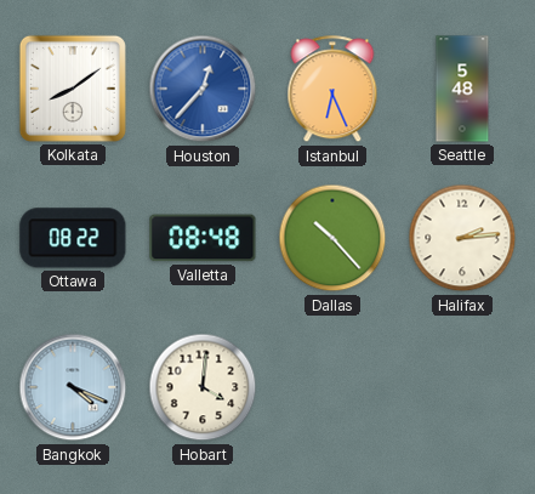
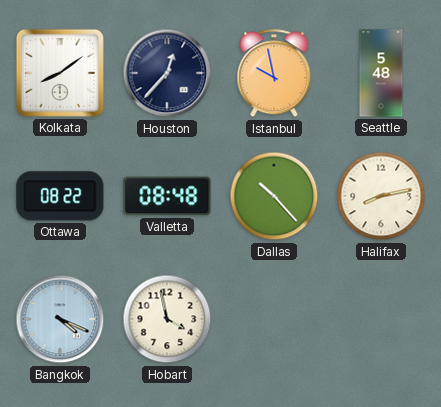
Houston dial: blue -> navy (167, 73)
Istanbul: 6:26 -> 9:58 (274, 74)
Halifax: 2:14 -> 8:13 (381, 196)
Hobart: 4:01 -> 3:58 (167, 319)
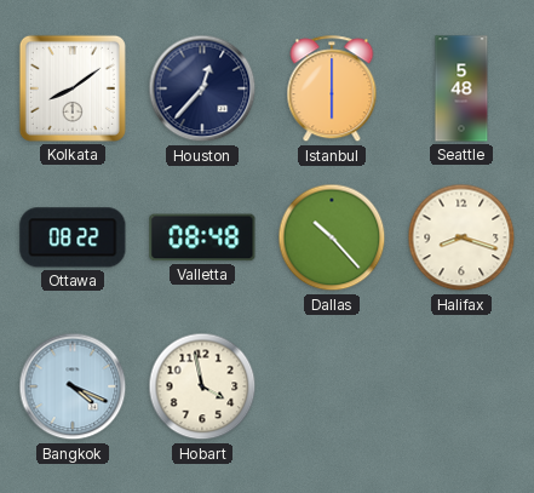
Istanbul: 9:58 -> 6:00 (332, 90)
Halifax: 8:13 -> 8:18 (461, 237)
